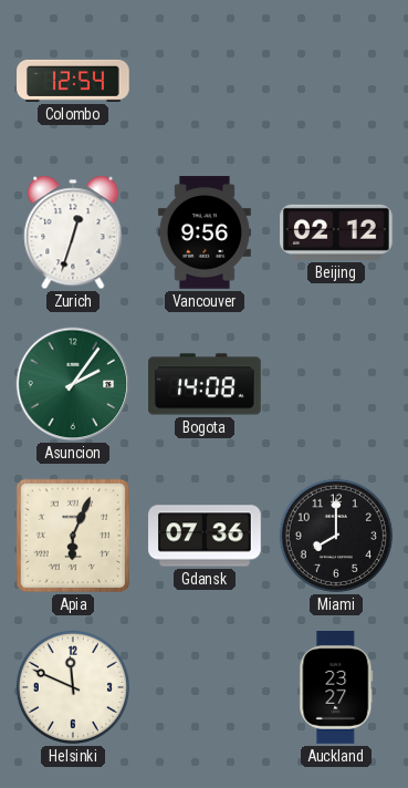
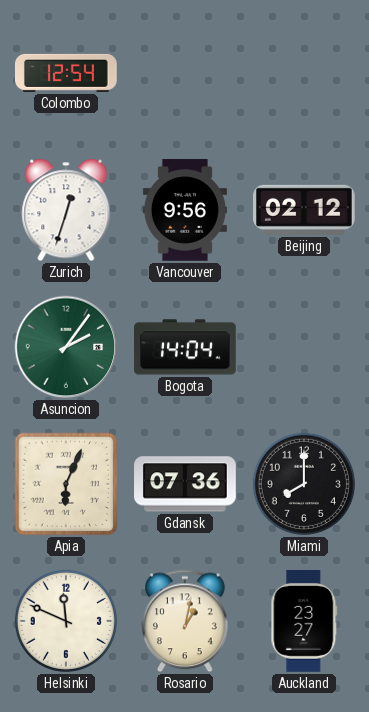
Bogota: 14:08 -> 14:04 (185, 347)
Rosario: none -> 1:02 (186, 621)
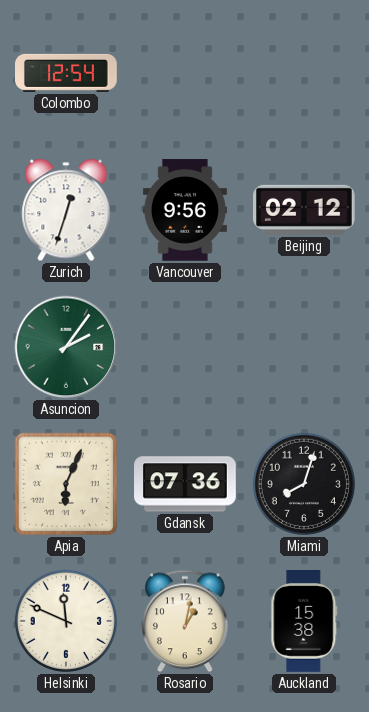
Bogota: 14:04 -> none (185, 347)
Miami: 8:00 -> 8:03 (304, 484)
Auckland: 23:27 -> 15:38 (304, 622)
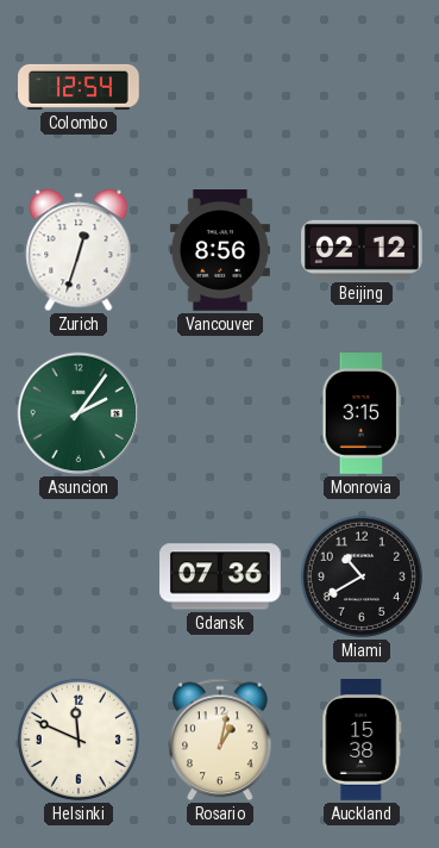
Vancouver: 9:56 -> 8:56 (220, 250)
Monrovia: none -> 3:15 (360, 414)
Apia: 6:04 -> none (66, 484)
Miami: 8:03 -> 10:40 (362, 576)
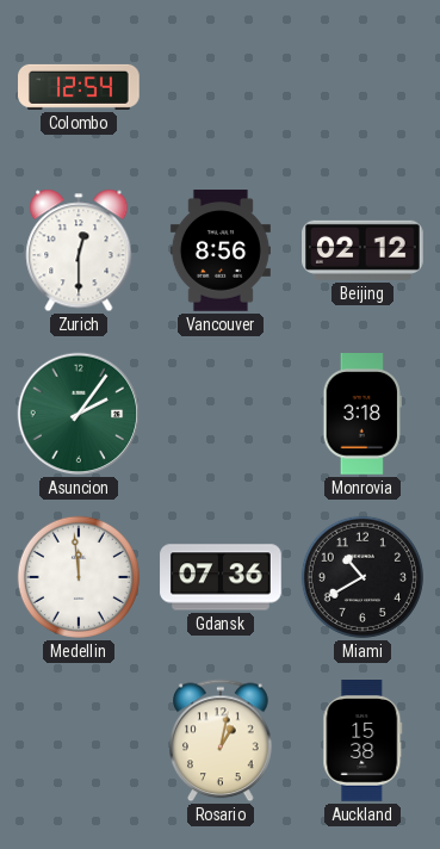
Zurich: 12:33 -> 12:30 (79, 250)
Monrovia: 3:15 -> 3:18 (361, 415)
Medellin: none -> 11:59 (79, 577)
Helsinki: 11:49 -> none (79, 740)
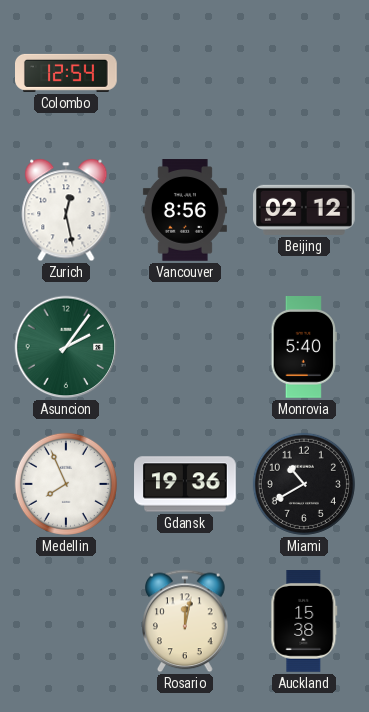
Zurich: 12:30 -> 12:28 (66, 210)
Monrovia: 3:18 -> 5:40 (303, 348)
Medellin: 11:59 -> 7:56 (66, 484)
Gdansk: 07:36 -> 19:36 (185, 484)
Rosario: 1:02 -> 12:02 (186, 621)
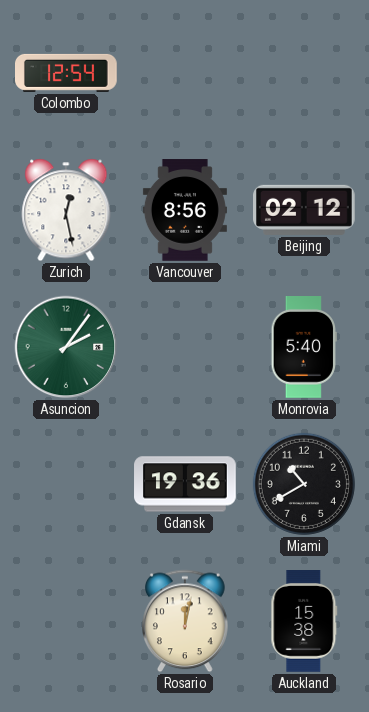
Medellin: 7:56 -> none (66, 484)
